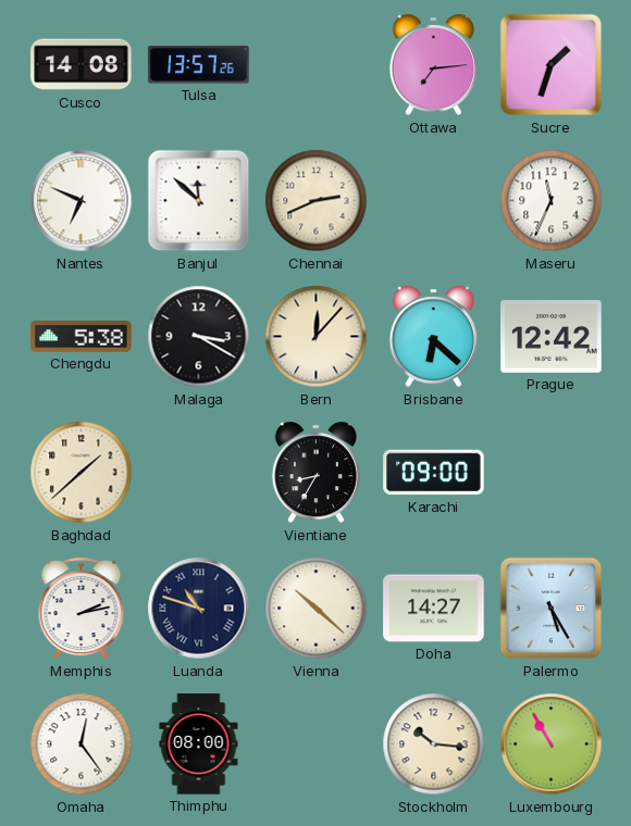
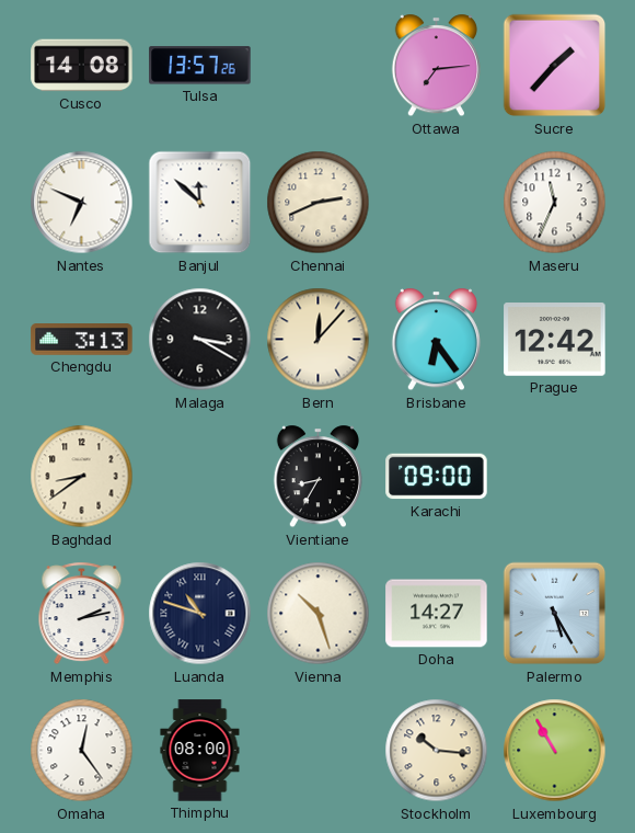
Sucre: 1:33 -> 1:37 (555, 66)
Chengdu: 5:38 -> 3:13 (82, 340)
Brisbane: 6:22 -> 6:24 (436, 340)
Baghdad: 1:38 -> 8:39 (82, 477)
Vienna: 10:22 -> 10:27 (319, 614)
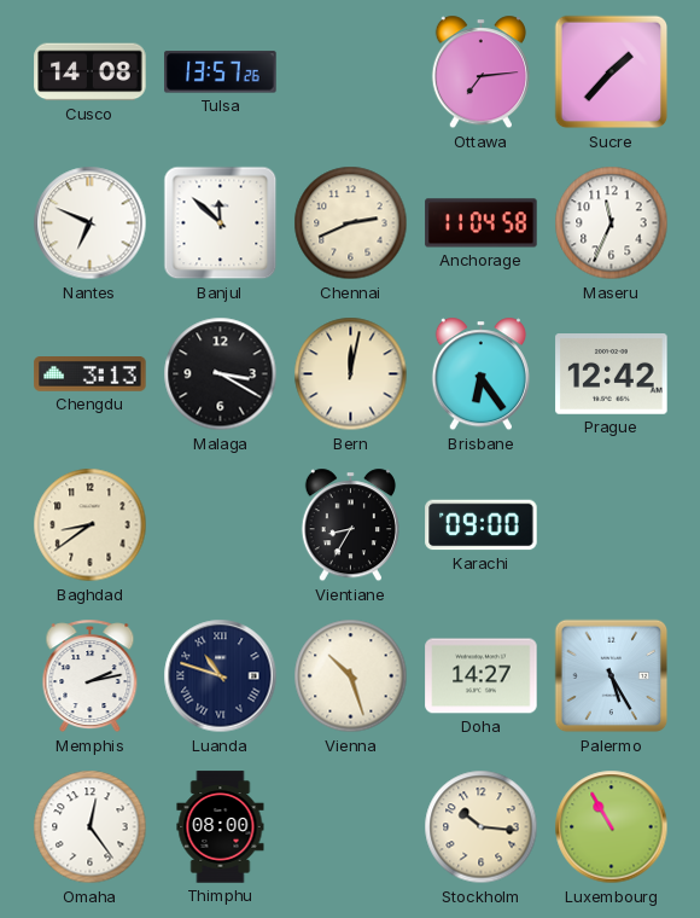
Anchorage: none -> 11:04 (482, 223)
Bern: 12:07 -> 12:02 (351, 374)
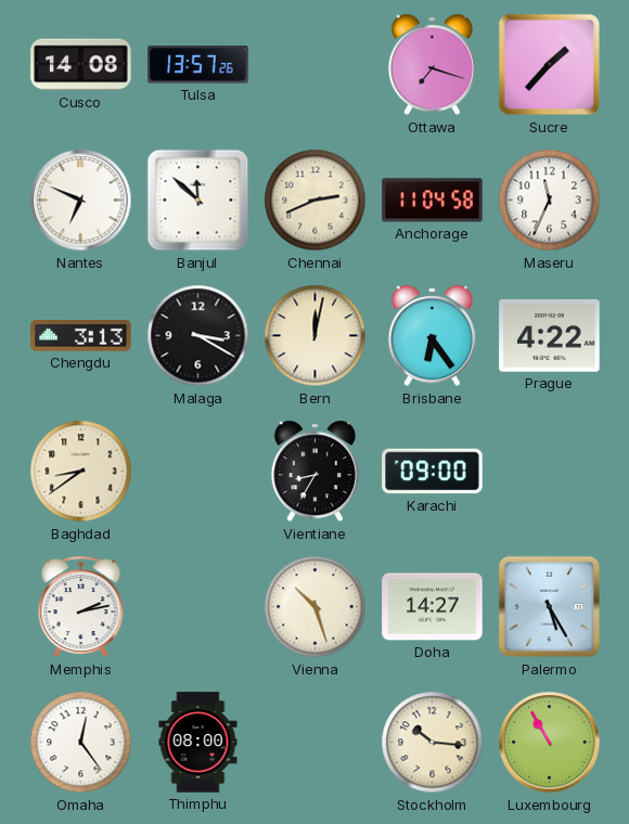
Ottawa: 7:14 -> 7:18 (432, 65)
Prague: 12:42 -> 4:22 (550, 336)
Luanda: 10:48 -> none (221, 676)
